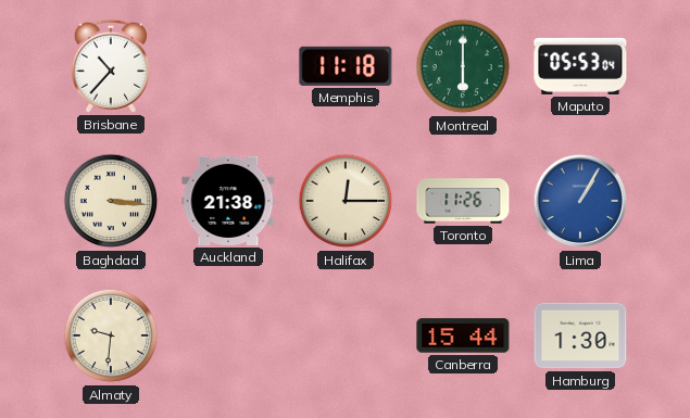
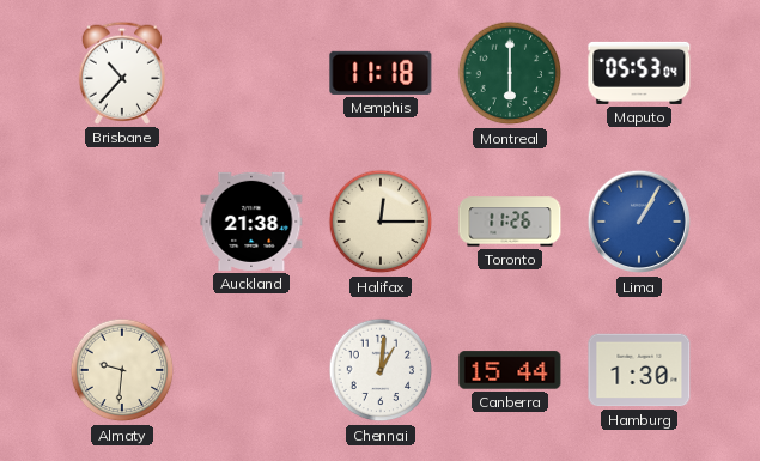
Baghdad: 3:16 -> none (111, 201)
Chennai: none -> 1:01 (381, 370)
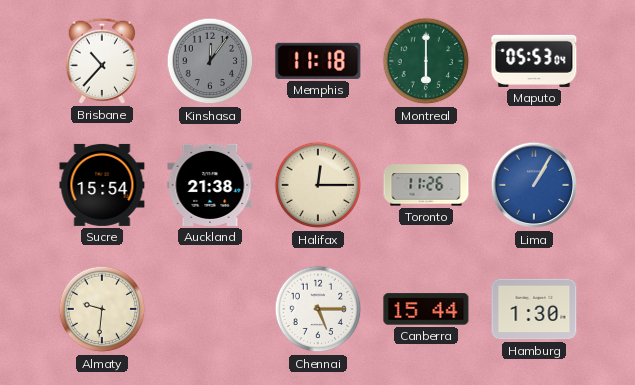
Kinshasa: none -> 12:06 (210, 61)
Sucre: none -> 15:54 (102, 185)
Chennai: 1:01 -> 5:15 (318, 309)
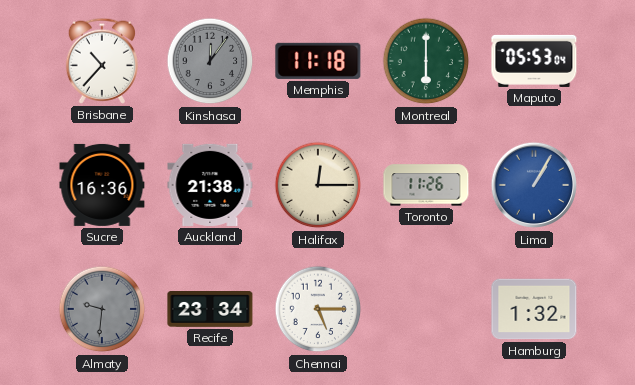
Sucre: 15:54 -> 16:36 (102, 185)
Almaty dial: cream -> grey (102, 309)
Recife: none -> 23:34 (210, 310)
Canberra: 15:44 -> none (426, 309)
Hamburg: 1:30 -> 1:32 (534, 309)
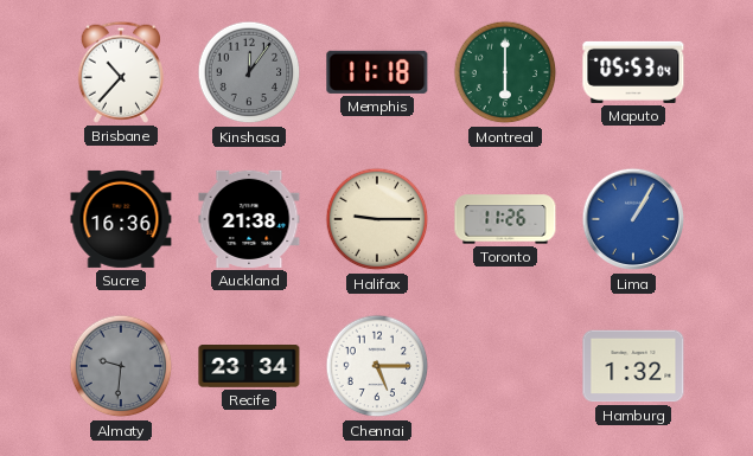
Halifax: 12:15 -> 9:15 (377, 219)
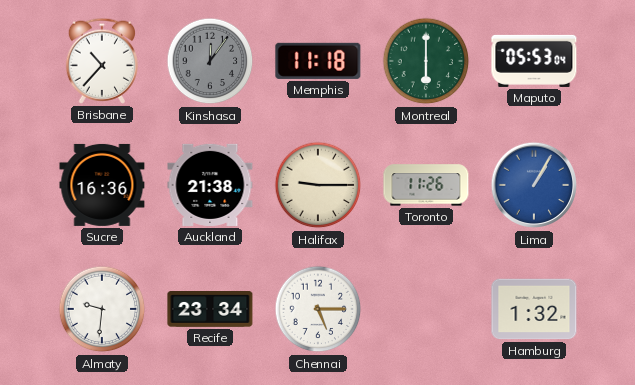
Almaty dial: grey -> white (102, 309)
